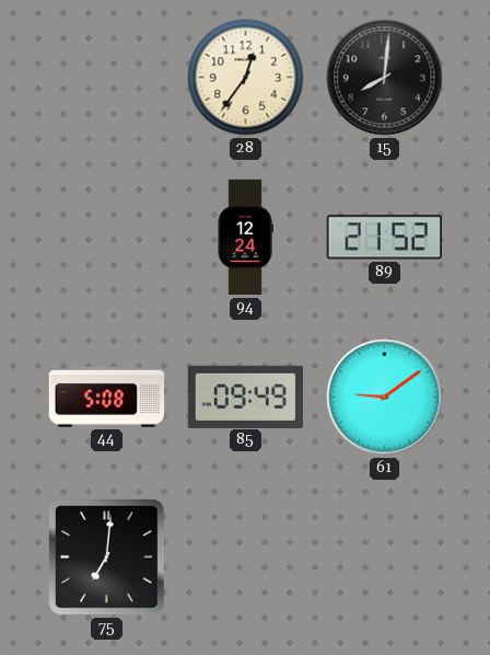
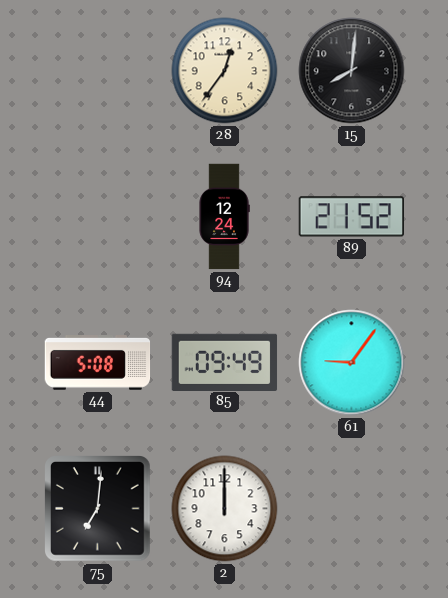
61: 9:09 -> 9:06 (352, 363)
2: none -> 12:00 (225, 509)
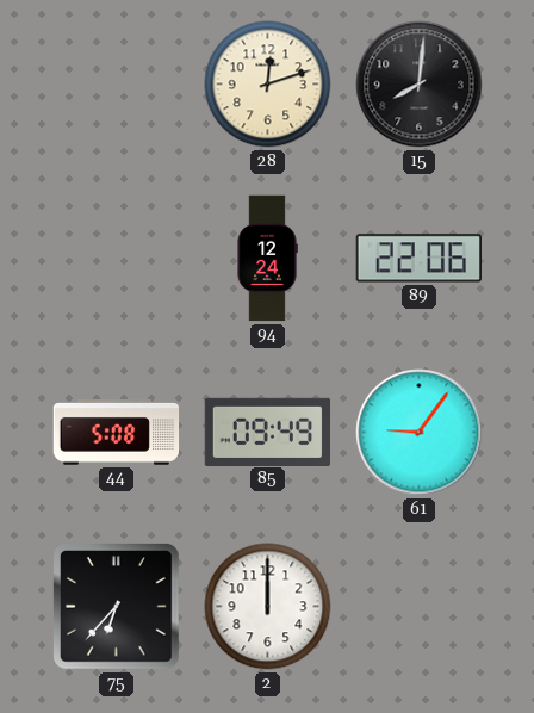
28: 12:36 -> 12:12 (268, 85)
89: 21:52 -> 22:06 (420, 259)
75: 7:01 -> 6:37 (117, 607)
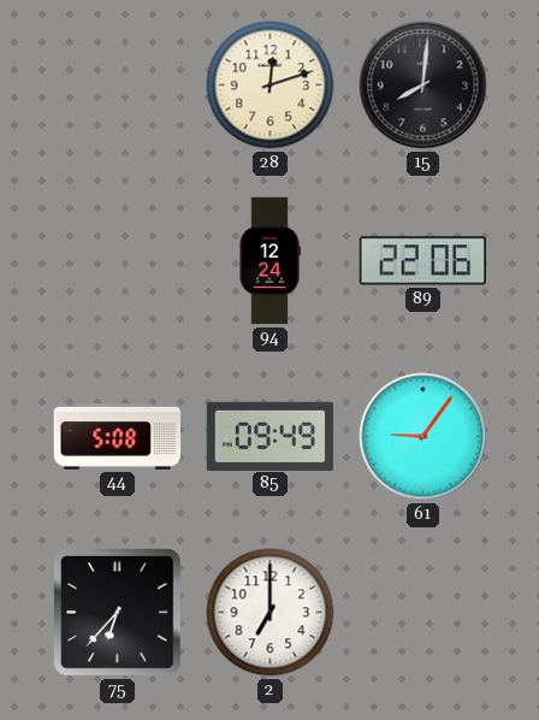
2: 12:00 -> 7:00 (271, 613)
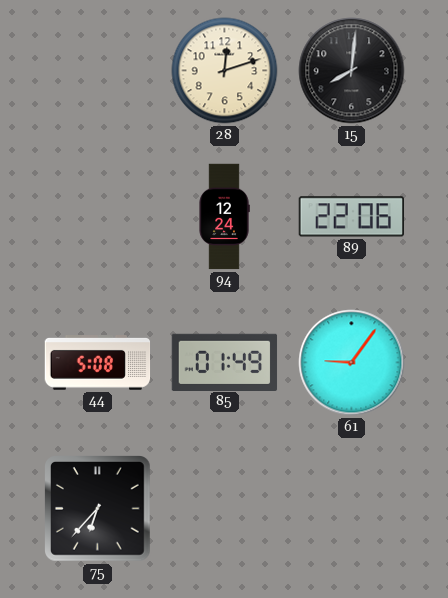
85: 09:49 -> 01:49 (225, 362)
2: 7:00 -> none (271, 613)
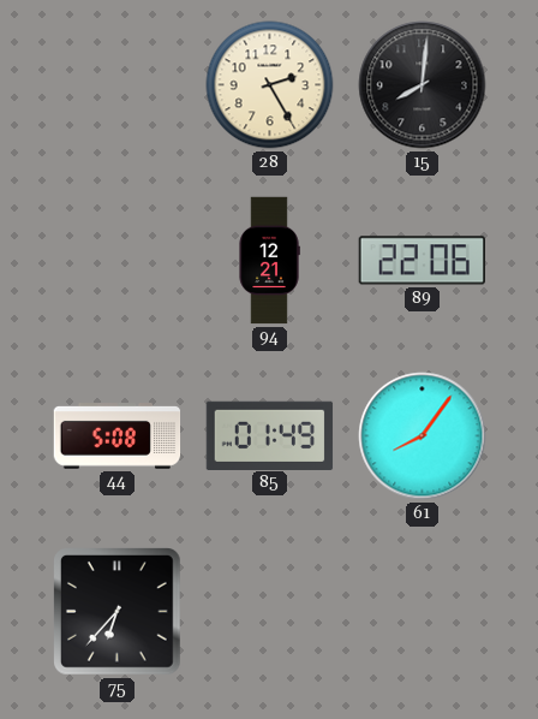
28: 12:12 -> 2:25 (270, 85)
94: 12:24 -> 12:21 (269, 261)
61: 9:06 -> 8:06 (423, 436)
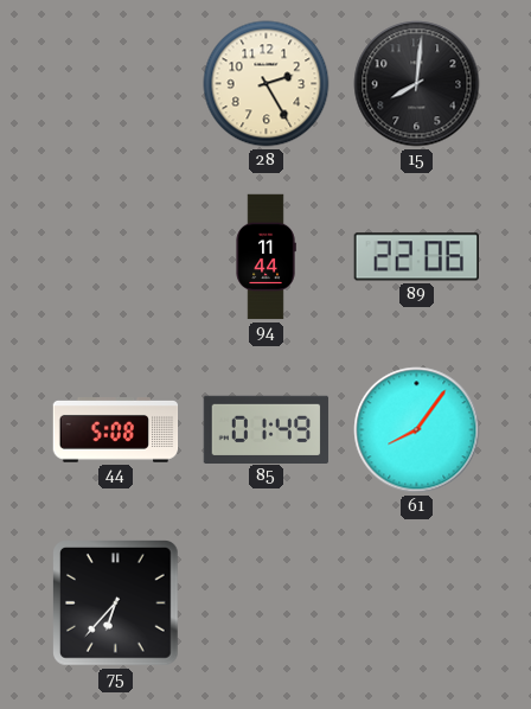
94: 12:21 -> 11:44 (265, 257)
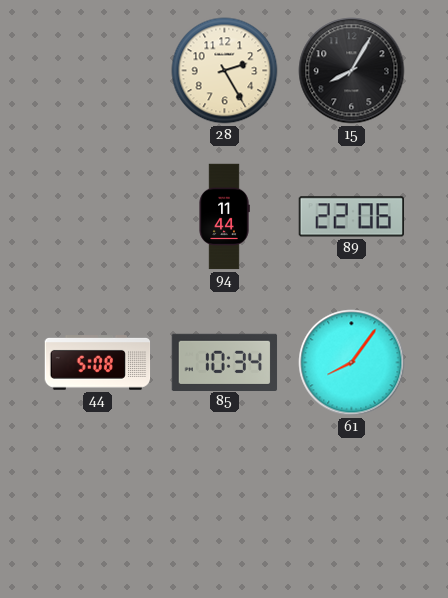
15: 8:01 -> 8:05 (352, 71)
85: 01:49 -> 10:34 (225, 362)
75: 6:37 -> none (116, 603)
